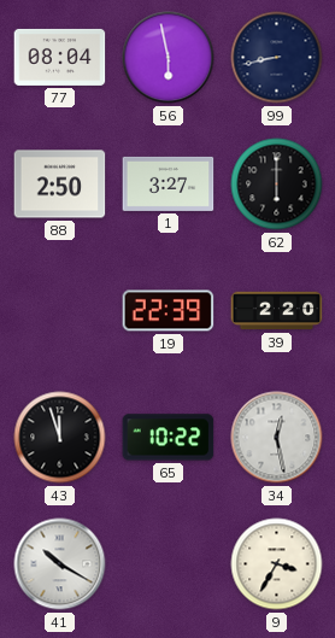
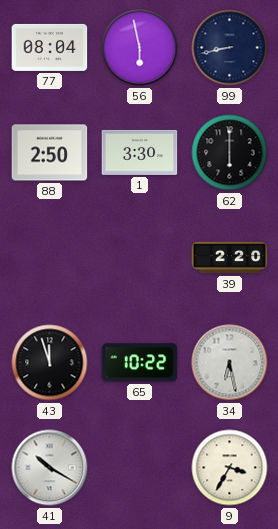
1: 3:27 -> 3:30 (140, 152)
19: 22:39 -> none (169, 311)
34: 12:28 -> 6:28 (230, 363)
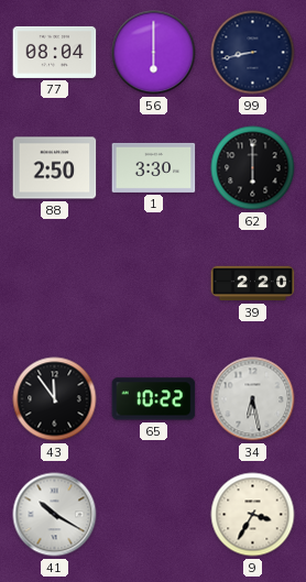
56: 5:58 -> 6:00 (154, 53)
43: 11:57 -> 11:54 (55, 399)
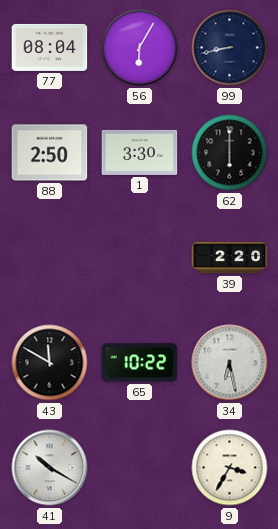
56: 6:00 -> 6:05 (140, 48)
43: 11:54 -> 11:50 (50, 363)
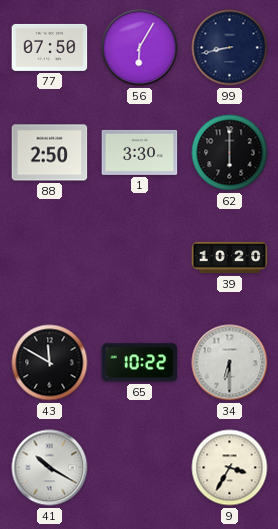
77: 08:04 -> 07:50 (50, 47)
39: 2:20 -> 10:20 (230, 258)
34: 6:28 -> 6:30 (230, 363)
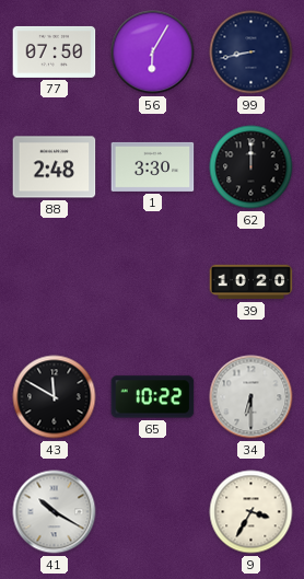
88: 2:50 -> 2:48 (55, 167)
62: 6:00 -> 12:00 (252, 167)
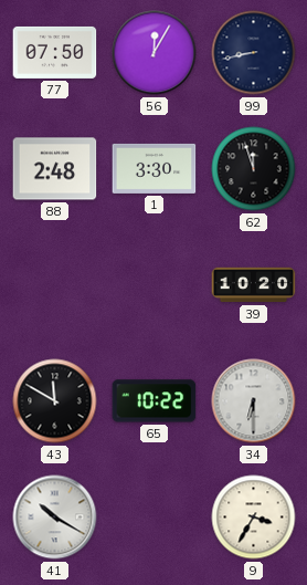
56: 6:05 -> 12:05 (155, 53)
62: 12:00 -> 11:57 (254, 169)
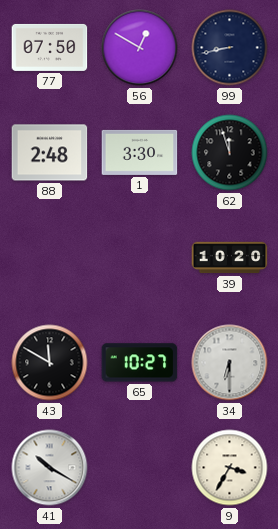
56: 12:05 -> 12:50 (140, 48)
65: 10:22 -> 10:27 (140, 363)
